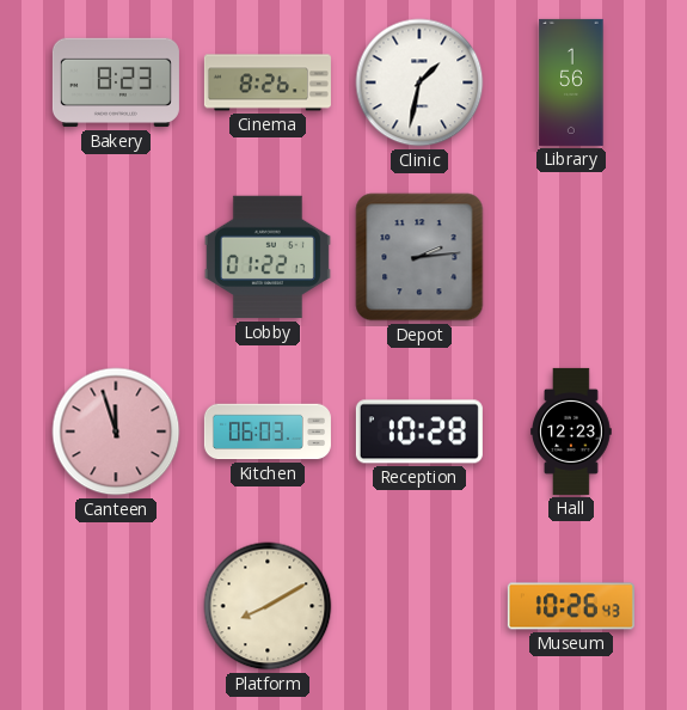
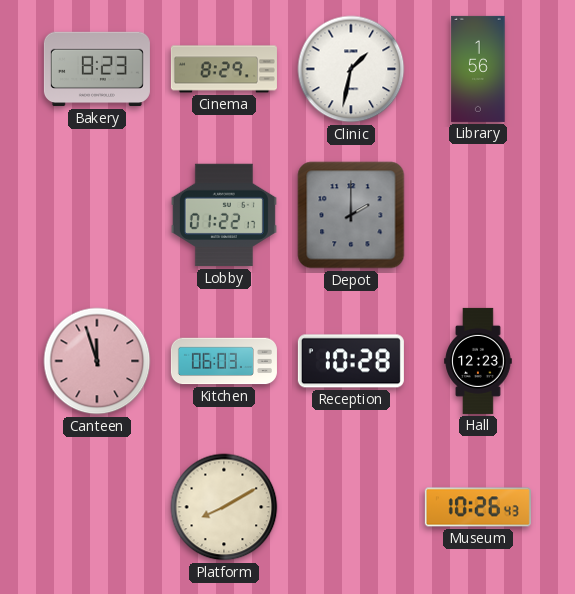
Cinema: 8:26 -> 8:29 (224, 69)
Depot: 2:14 -> 2:00 (351, 215)
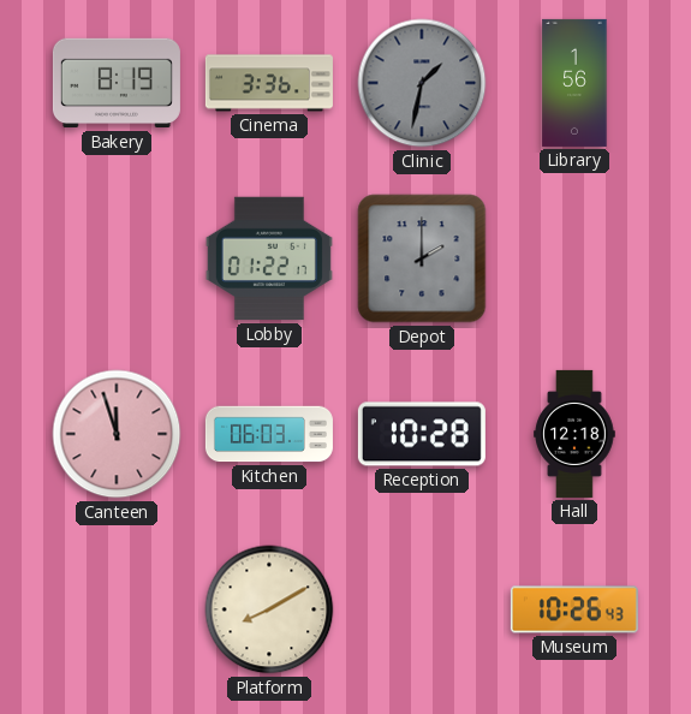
Bakery: 8:23 -> 8:19 (117, 83)
Cinema: 8:29 -> 3:36 (269, 83)
Clinic dial: white -> grey (422, 83)
Hall: 12:23 -> 12:18 (574, 434)
